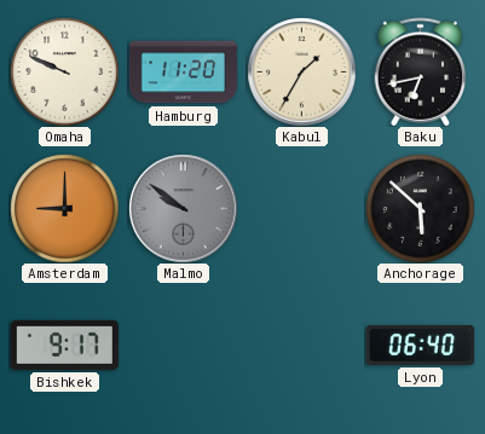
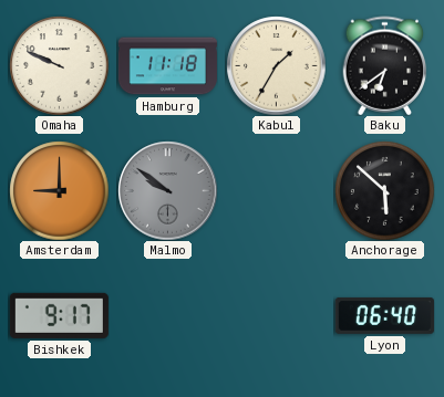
Hamburg: 11:20 -> 11:18 (167, 66)
Baku: 6:43 -> 6:39 (385, 65)
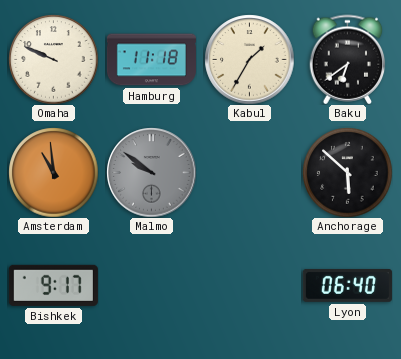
Amsterdam: 9:00 -> 10:59 (53, 172)
